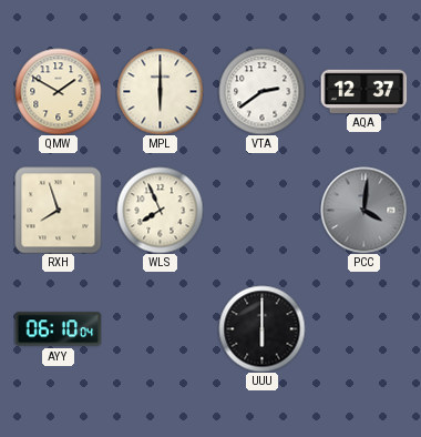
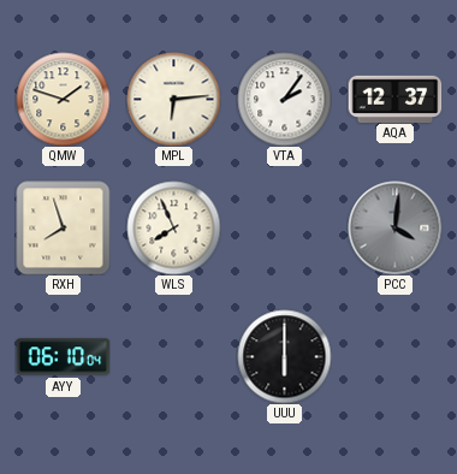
QMW: 1:50 -> 1:48 (63, 99)
MPL: 6:00 -> 6:14 (173, 99)
VTA: 2:39 -> 2:06 (284, 99)
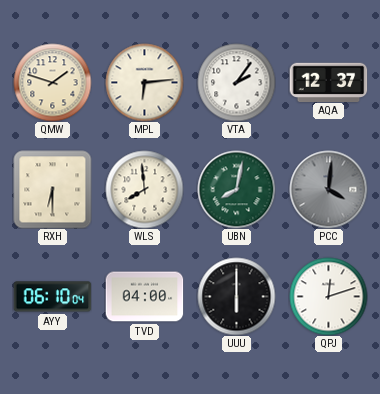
RXH: 7:57 -> 6:30 (52, 189)
WLS: 7:56 -> 7:59 (144, 189)
UBN: none -> 8:02 (236, 189)
TVD: none -> 04:00 (144, 297)
QPJ: none -> 12:12 (328, 296)
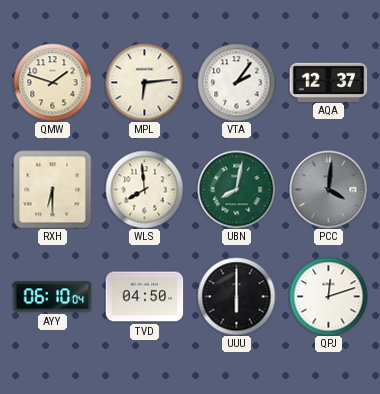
TVD: 04:00 -> 04:50 (144, 297)
